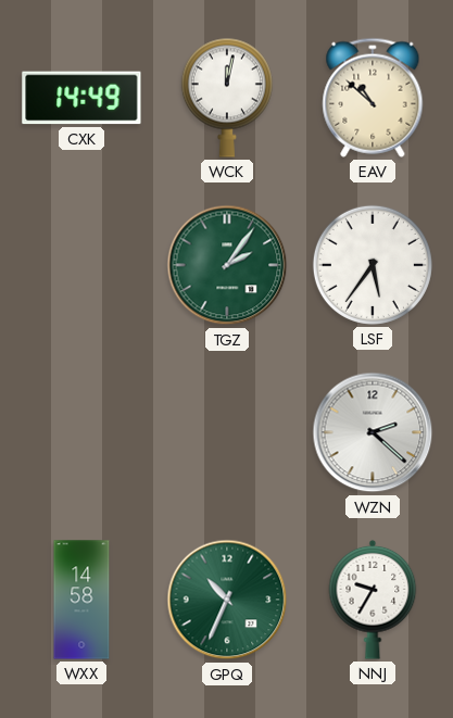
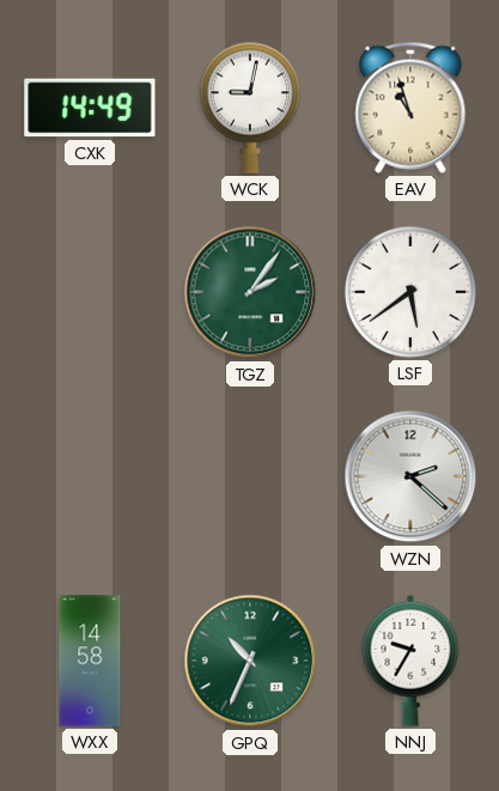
WCK: 12:02 -> 9:02 (250, 108)
EAV: 10:52 -> 10:57 (410, 108)
LSF: 5:36 -> 5:39 (410, 292)
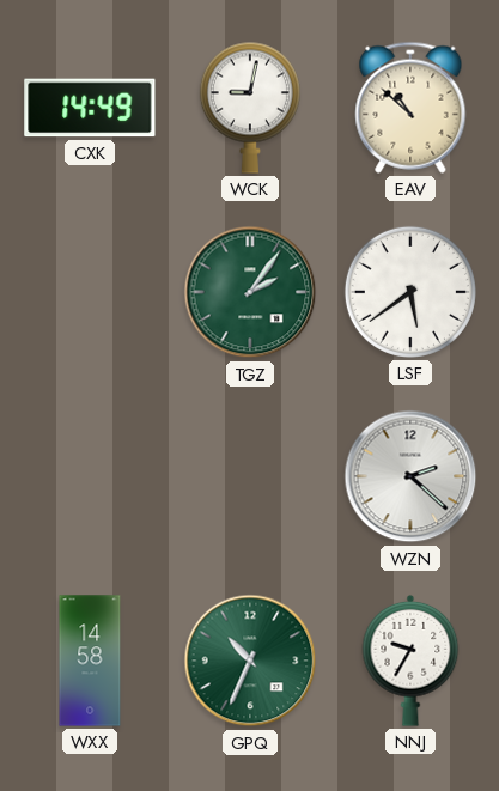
EAV: 10:57 -> 10:52 (410, 108)
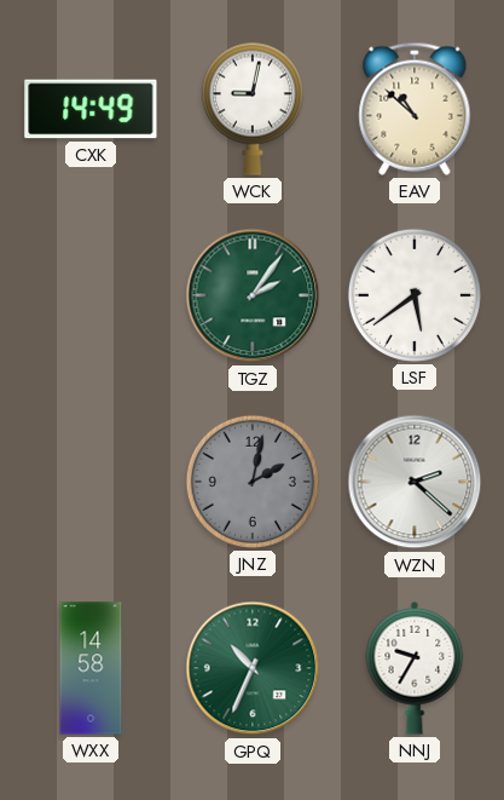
JNZ: none -> 2:02 (253, 482)
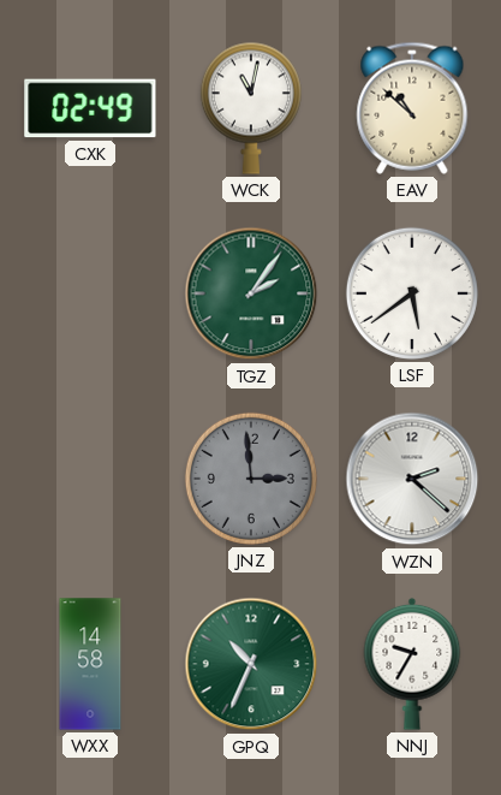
CXK: 14:49 -> 02:49 (90, 108)
WCK: 9:02 -> 11:02 (251, 108)
JNZ: 2:02 -> 2:59 (251, 479)
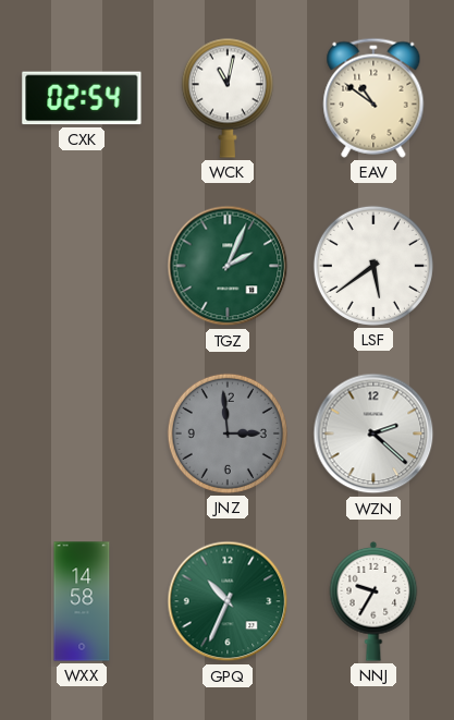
CXK: 02:49 -> 02:54 (82, 98)
EAV: 10:52 -> 10:51 (373, 98)
TGZ: 2:06 -> 2:04 (228, 266)
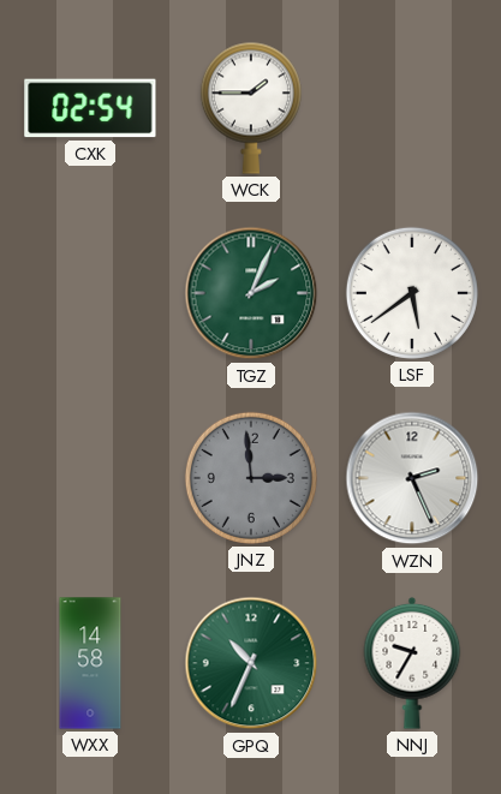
WCK: 11:02 -> 1:45 (251, 108)
EAV: 10:51 -> none (373, 98)
WZN: 2:22 -> 2:26 (412, 478)
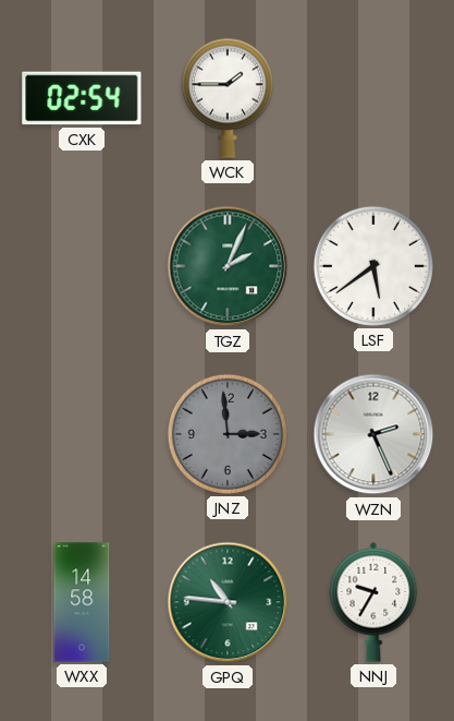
GPQ: 10:34 -> 10:46 (228, 602)
